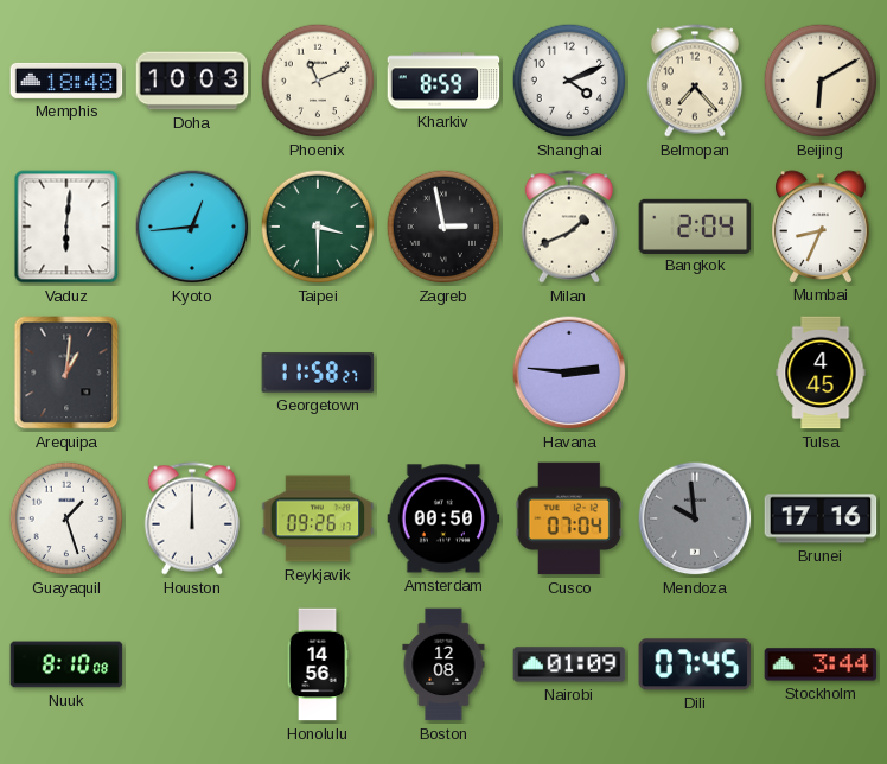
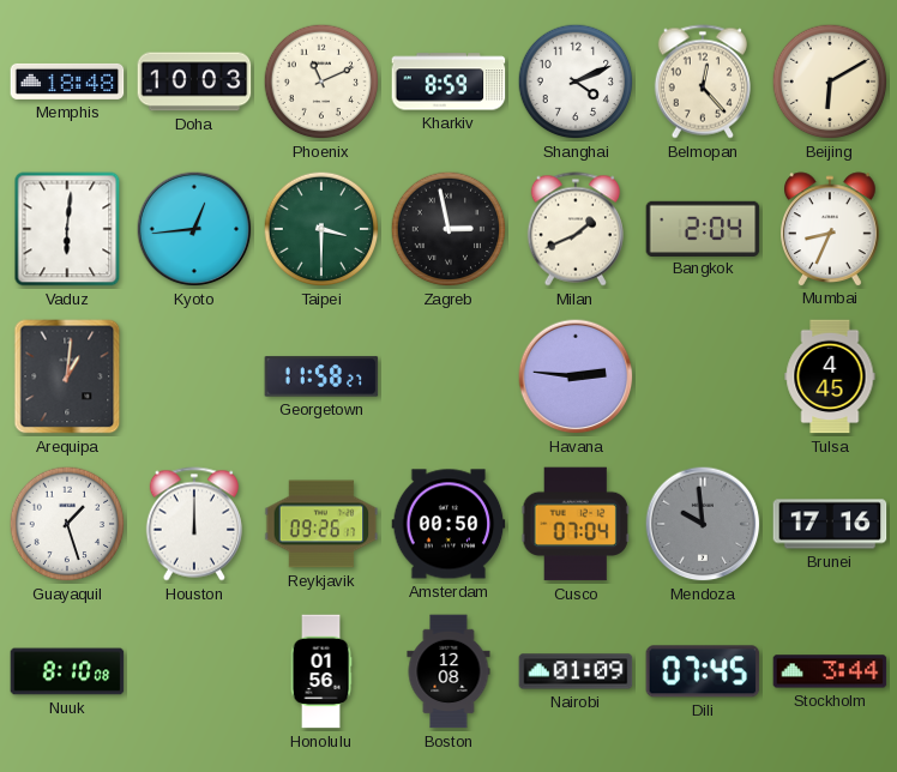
Belmopan: 7:23 -> 12:23 (703, 82)
Honolulu: 14:56 -> 01:56 (321, 671)
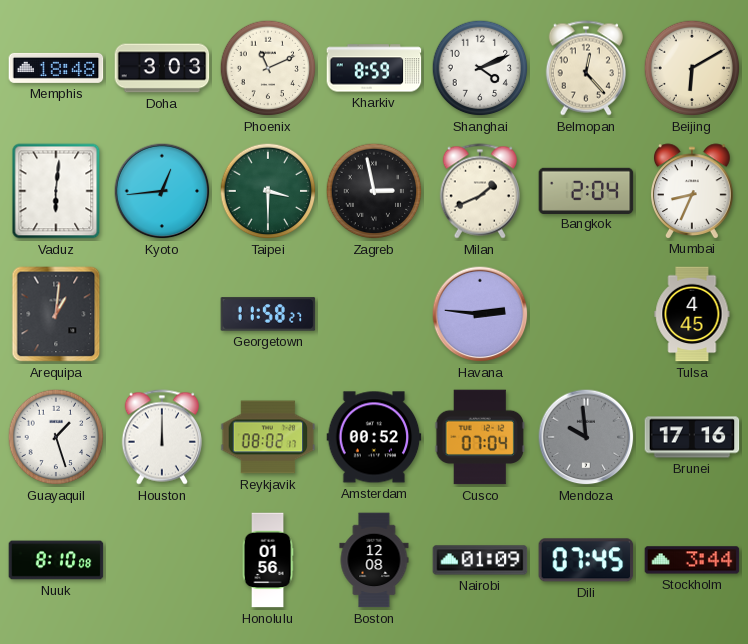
Doha: 10:03 -> 3:03 (162, 68)
Reykjavik: 09:26 -> 08:02 (268, 437)
Amsterdam: 00:50 -> 00:52 (374, 437)
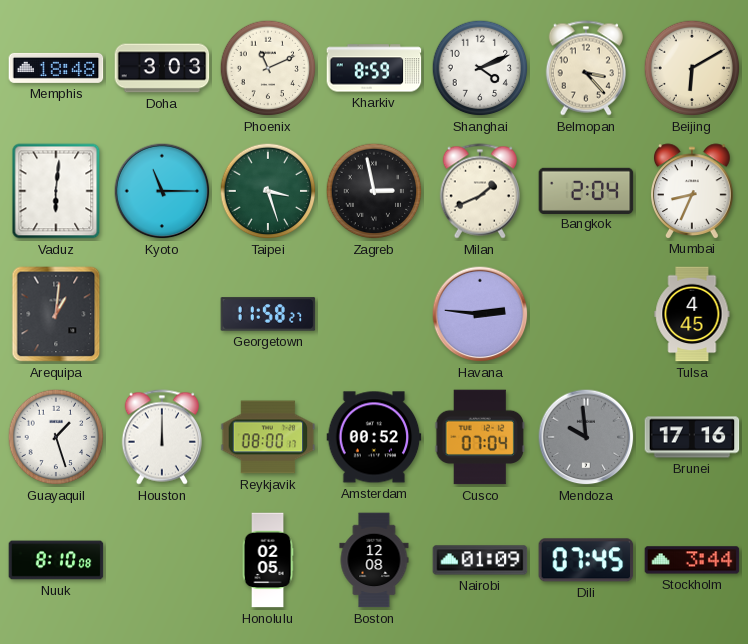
Belmopan: 12:23 -> 3:23 (586, 68)
Kyoto: 12:44 -> 11:15 (162, 191)
Taipei: 3:30 -> 3:27 (268, 191)
Reykjavik: 08:02 -> 08:00 (268, 437)
Honolulu: 01:56 -> 02:05 (268, 560)
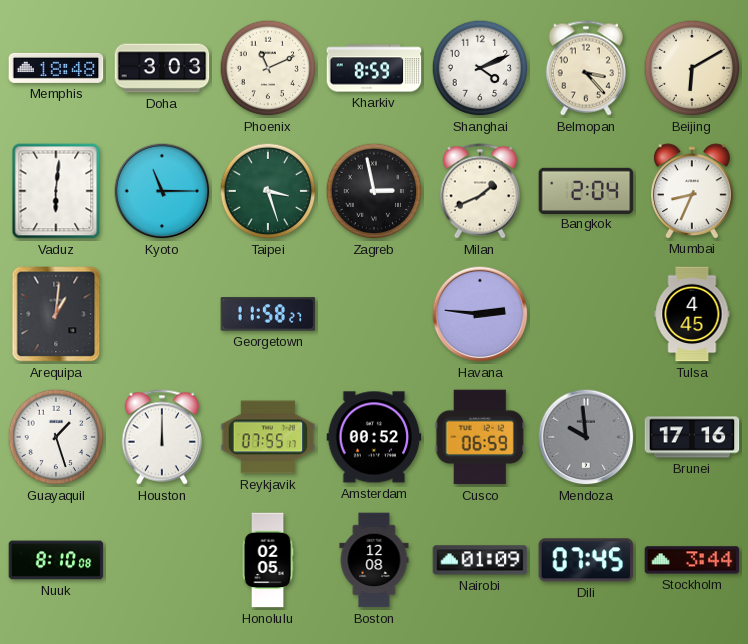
Reykjavik: 08:00 -> 07:55 (268, 437)
Cusco: 07:04 -> 06:59 (480, 437)
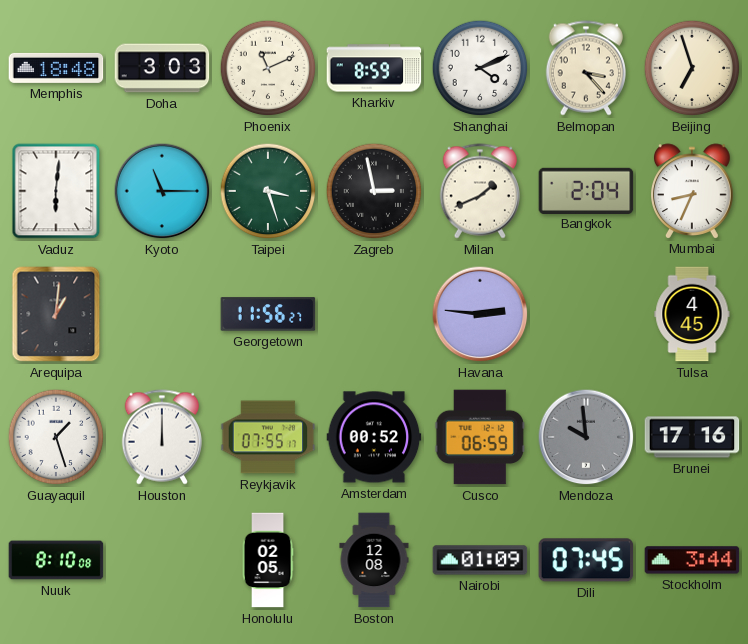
Beijing: 6:10 -> 6:57 (692, 68)
Georgetown: 11:58 -> 11:56 (268, 314)
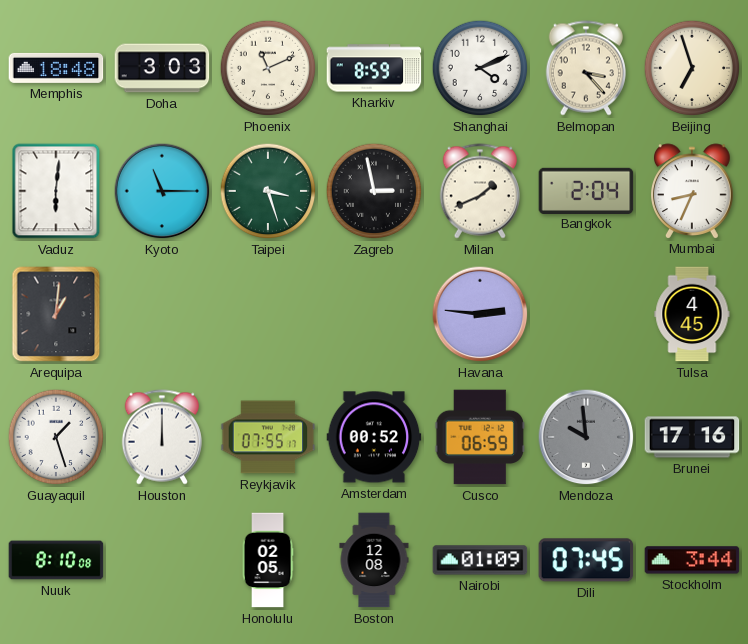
Georgetown: 11:56 -> none (268, 314)
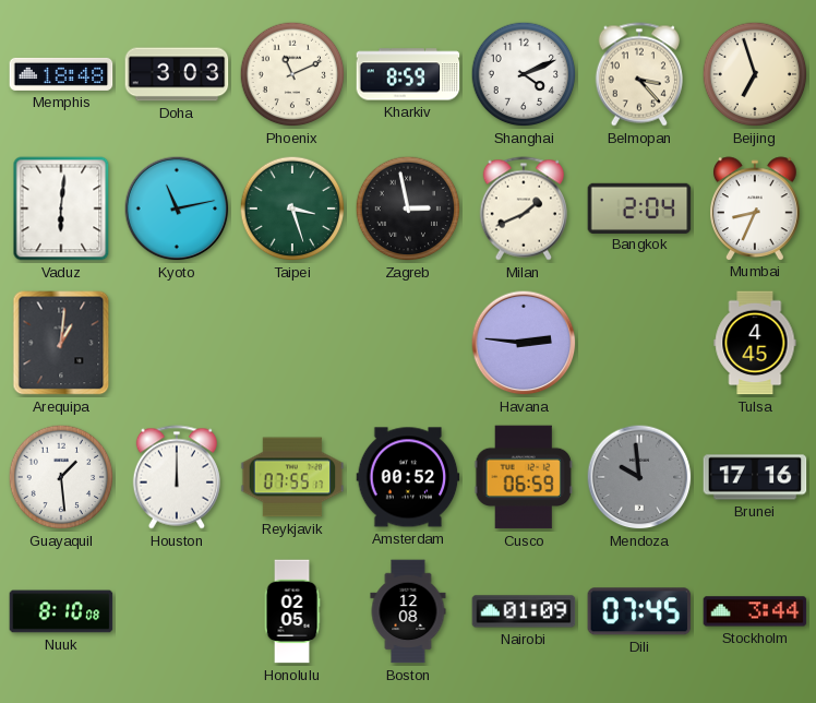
Kyoto: 11:15 -> 11:13 (177, 208)
Guayaquil: 1:27 -> 1:29 (61, 477)
